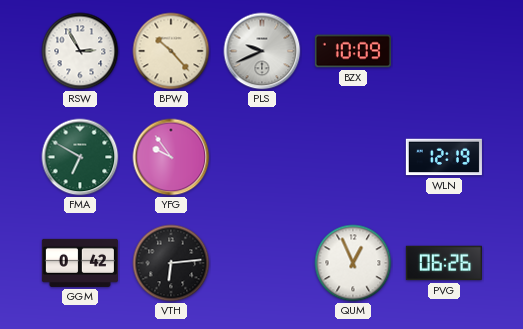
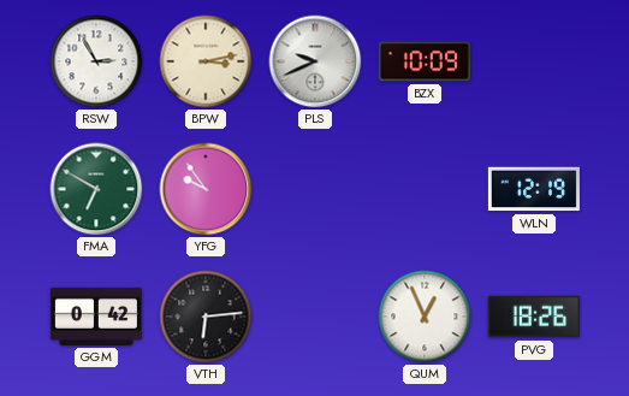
BPW: 10:23 -> 3:13 (206, 61)
PVG: 06:26 -> 18:26 (534, 317)
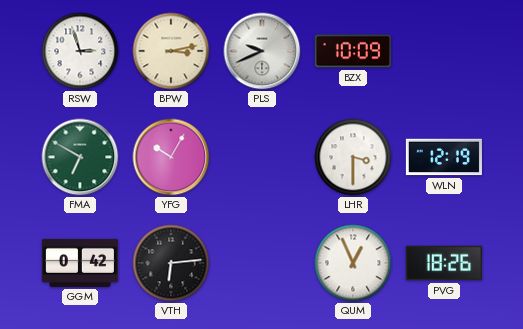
RSW: 2:55 -> 2:57 (80, 51)
YFG: 9:54 -> 10:05 (171, 157)
LHR: none -> 3:30 (353, 157)
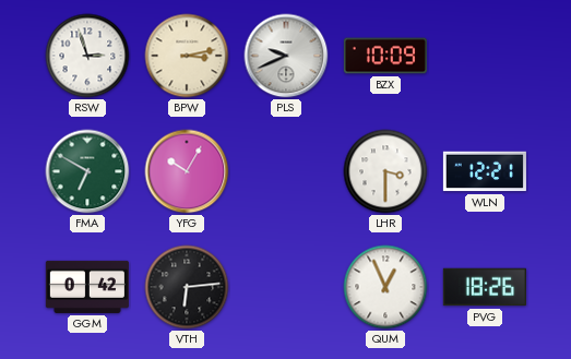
WLN: 12:19 -> 12:21 (485, 171)
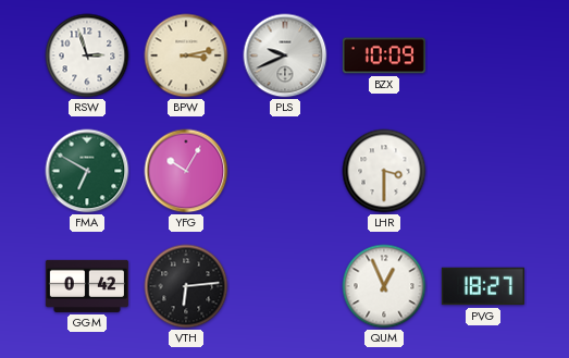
WLN: 12:21 -> none (485, 171)
PVG: 18:26 -> 18:27 (483, 286)
